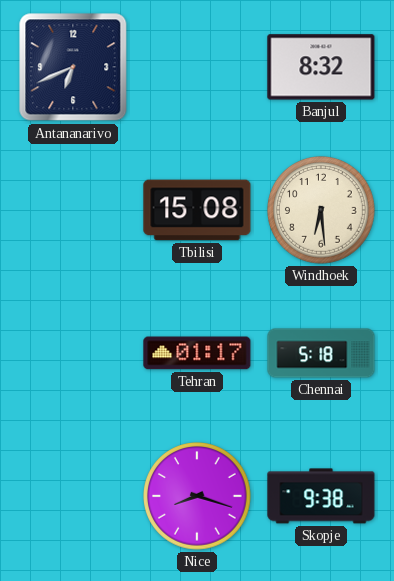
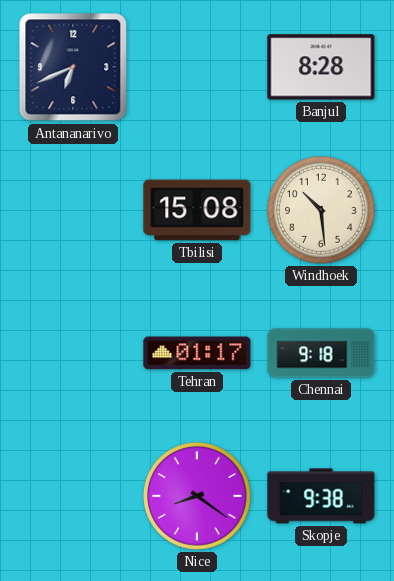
Banjul: 8:32 -> 8:28 (321, 67)
Windhoek: 6:29 -> 10:29 (322, 211)
Chennai: 5:18 -> 9:18 (321, 353)
Nice: 8:18 -> 8:21 (198, 497)
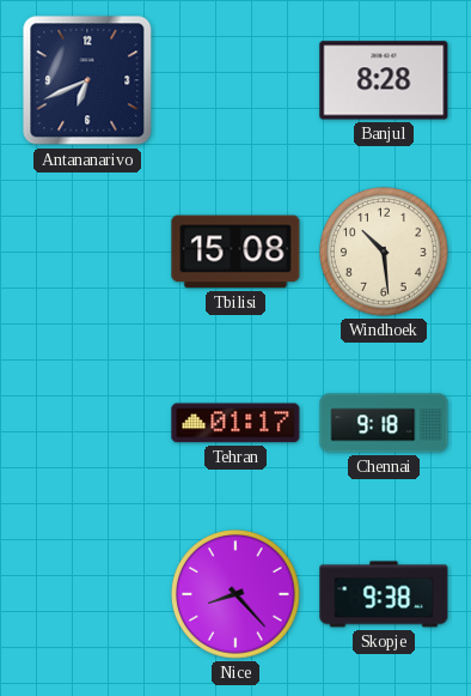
Nice: 8:21 -> 8:23 (237, 595)
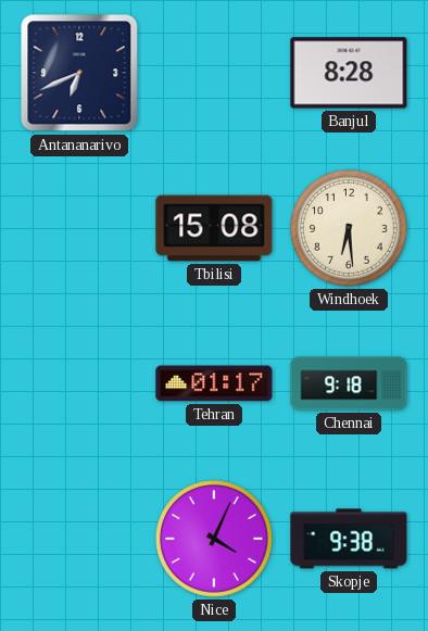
Windhoek: 10:29 -> 6:29 (350, 229)
Nice: 8:23 -> 4:04 (215, 540)
